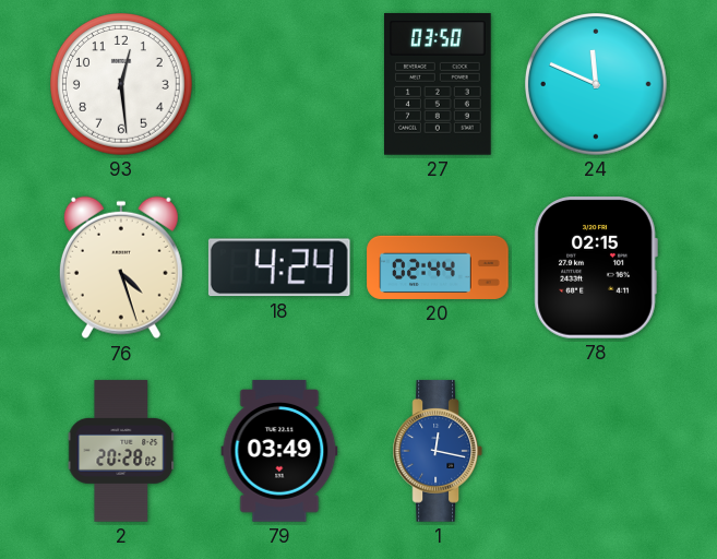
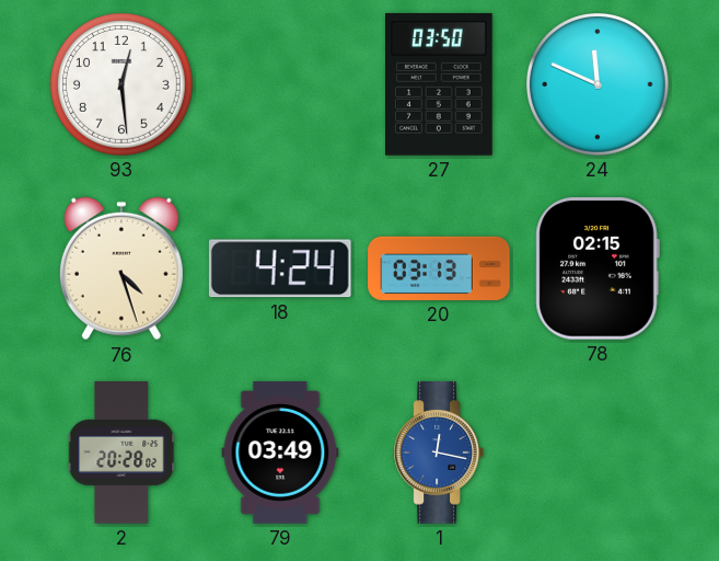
20: 02:44 -> 03:13 (439, 268)
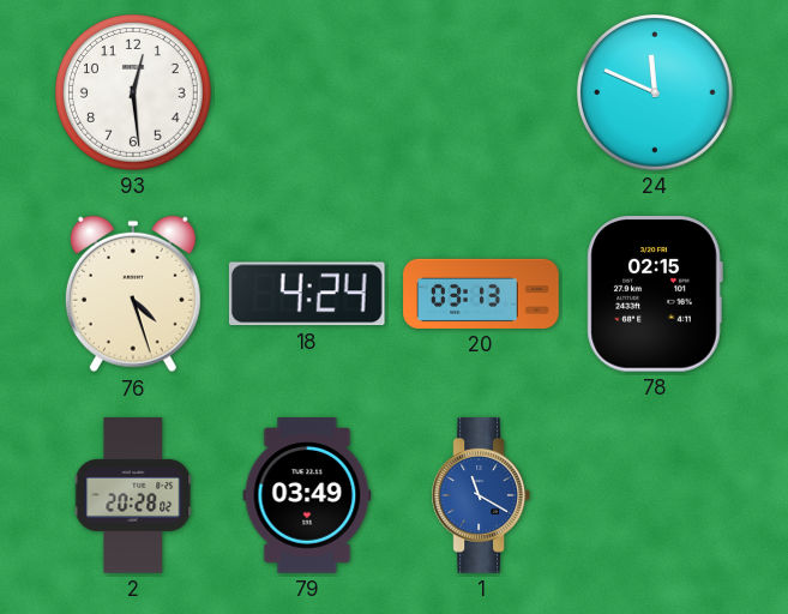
27: 03:50 -> none (440, 85)
1: 12:17 -> 11:20 (480, 495)
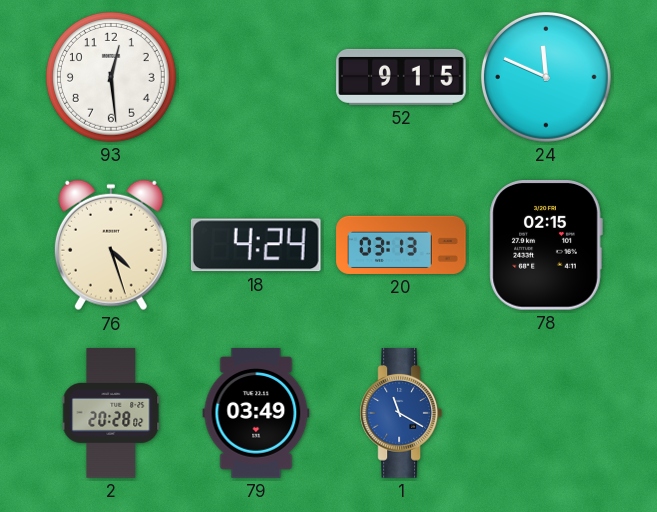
52: none -> 9:15 (401, 77)
